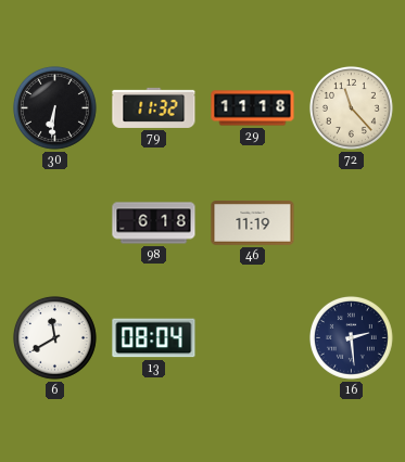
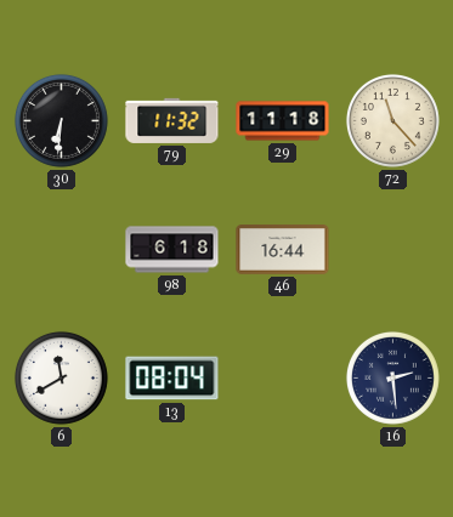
46: 11:19 -> 16:44 (283, 250)
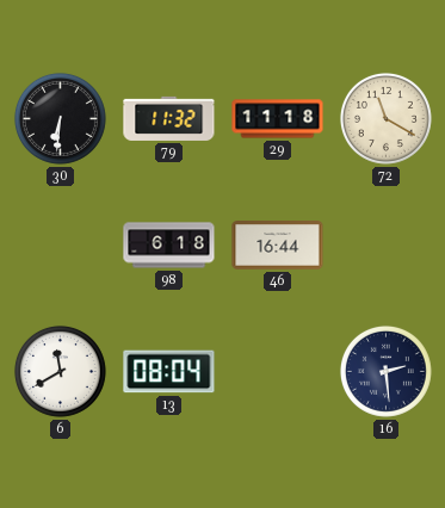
72: 11:23 -> 11:20 (385, 118)
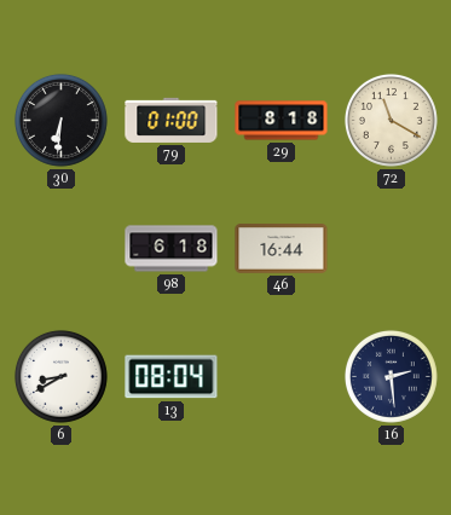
79: 11:32 -> 01:00 (172, 120)
29: 11:18 -> 8:18 (282, 121)
6: 11:40 -> 8:40 (60, 376)
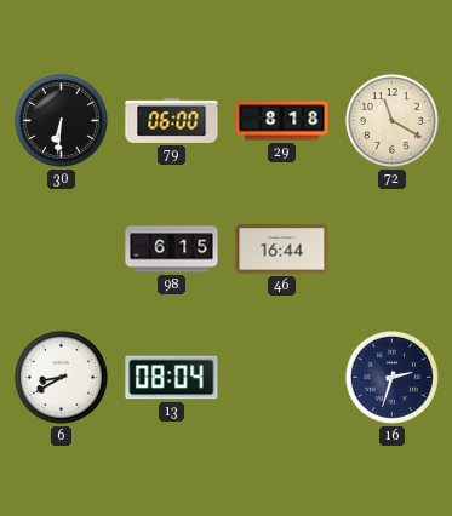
79: 01:00 -> 06:00 (172, 120)
98: 6:18 -> 6:15 (172, 250)
16: 2:29 -> 2:33 (391, 377)
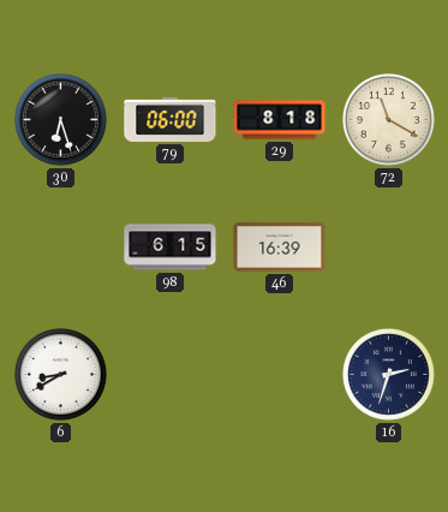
30: 6:31 -> 6:27 (60, 119)
46: 16:44 -> 16:39 (280, 248)
13: 08:04 -> none (172, 378)
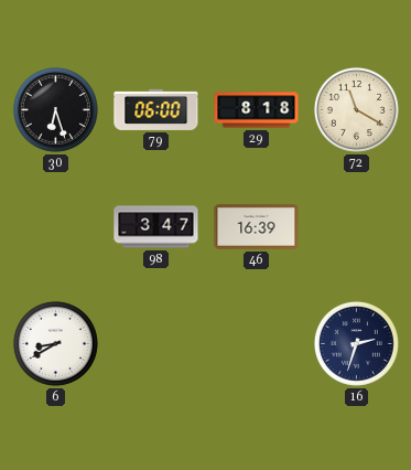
98: 6:15 -> 3:47 (156, 227)
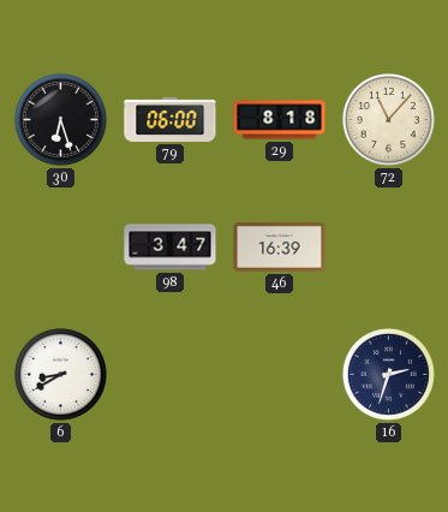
72: 11:20 -> 11:07 (388, 119)
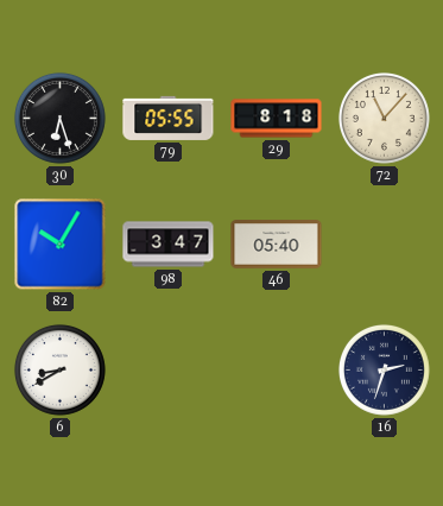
79: 06:00 -> 05:55 (169, 118)
82: none -> 10:05 (61, 245)
46: 16:39 -> 05:40 (277, 245)
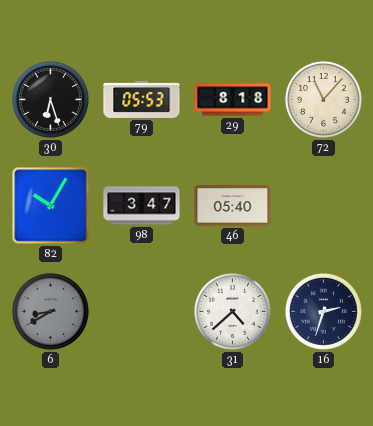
79: 05:55 -> 05:53 (142, 99)
6 dial: white -> grey (50, 311)
31: none -> 4:38 (232, 311)
